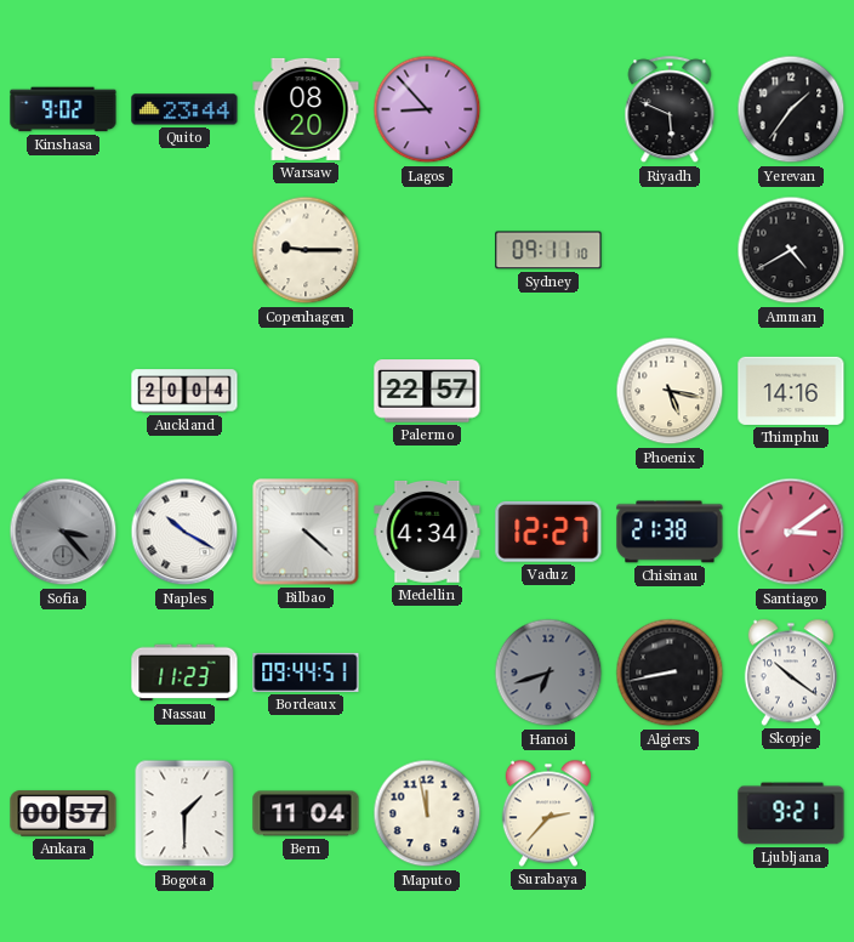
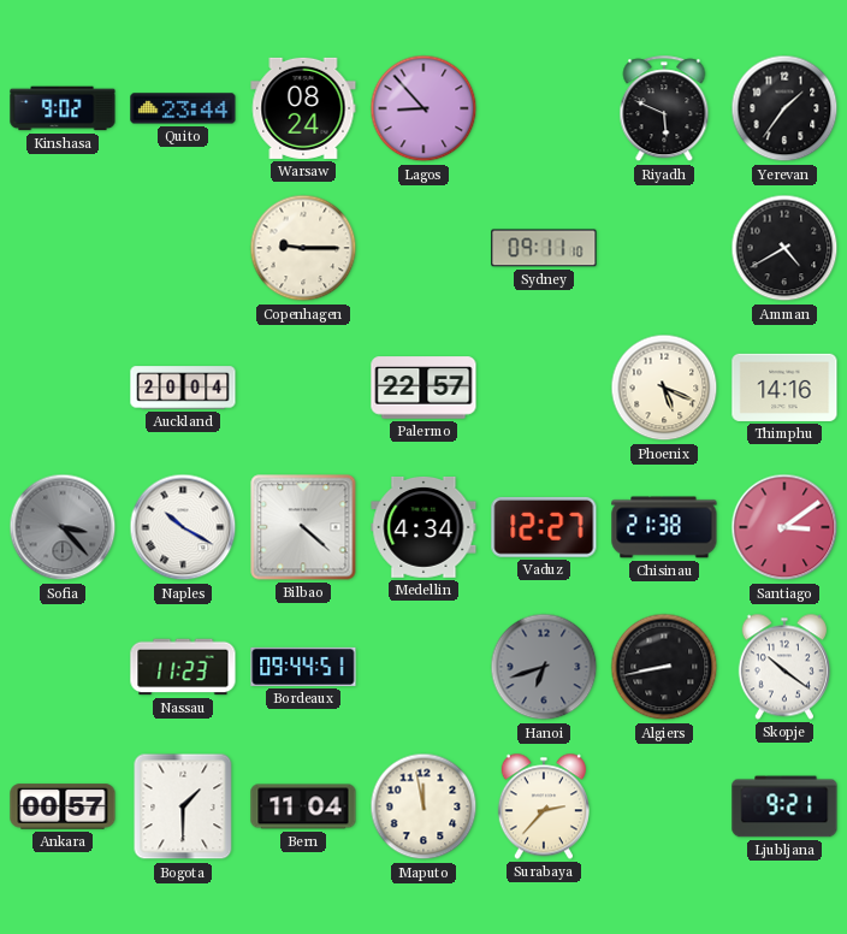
Warsaw: 08:20 -> 08:24 (303, 108)
Phoenix: 5:17 -> 5:19 (664, 388)
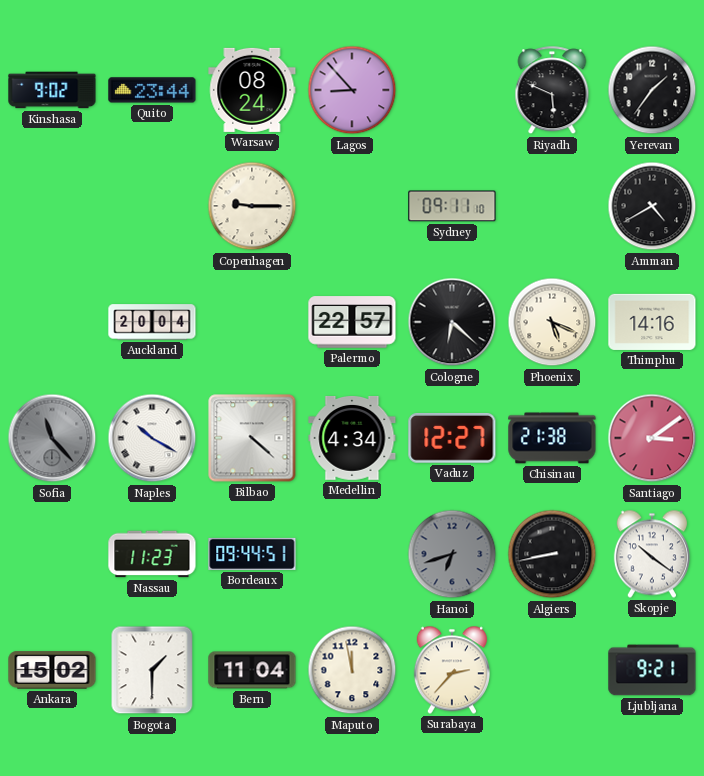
Cologne: none -> 6:22 (452, 322)
Sofia: 3:23 -> 11:23 (52, 438)
Ankara: 00:57 -> 15:02 (52, 670)
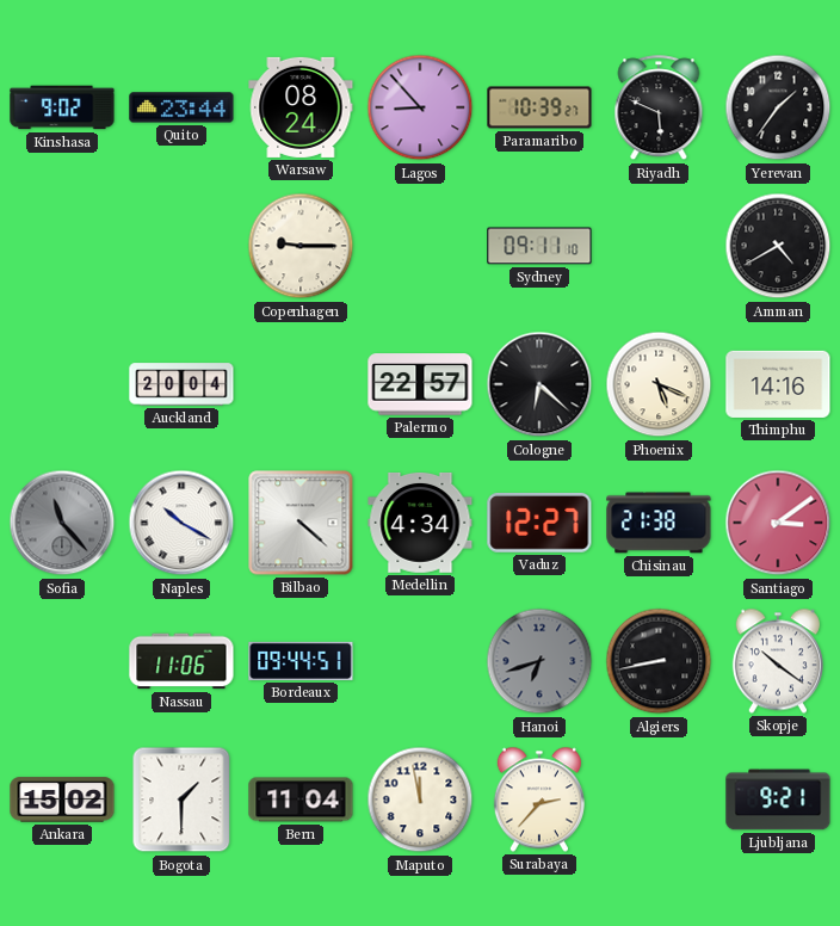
Paramaribo: none -> 10:39 (539, 107)
Nassau: 11:23 -> 11:06 (181, 661)
